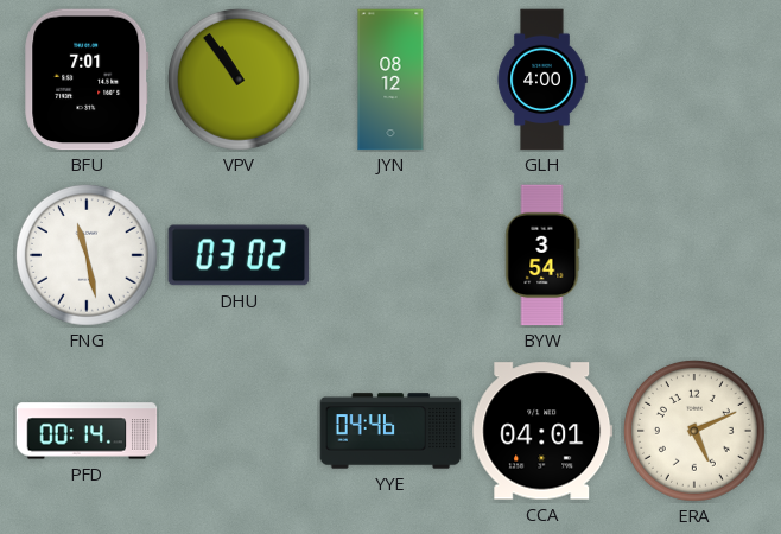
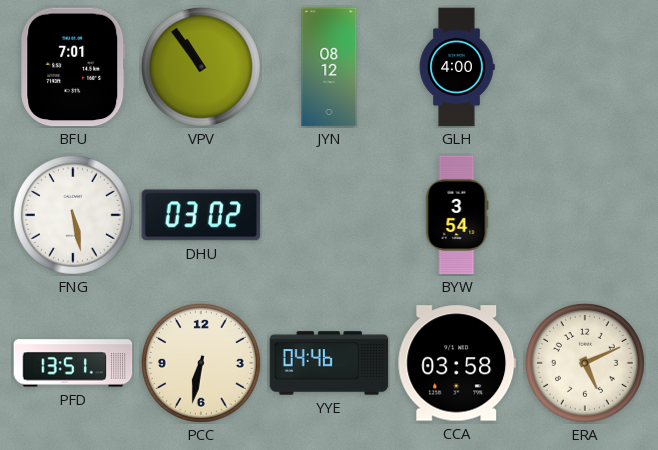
FNG: 11:28 -> 5:28 (73, 215)
PFD: 00:14 -> 13:51 (73, 363)
PCC: none -> 6:32 (201, 363)
CCA: 04:01 -> 03:58 (457, 363)
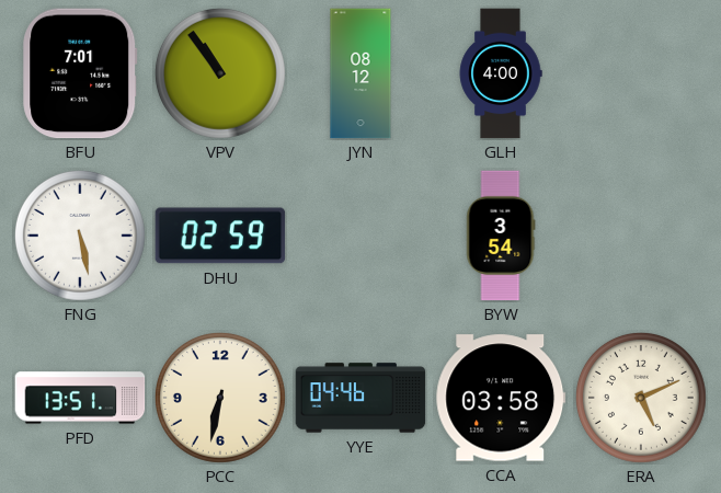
DHU: 03:02 -> 02:59 (220, 236)
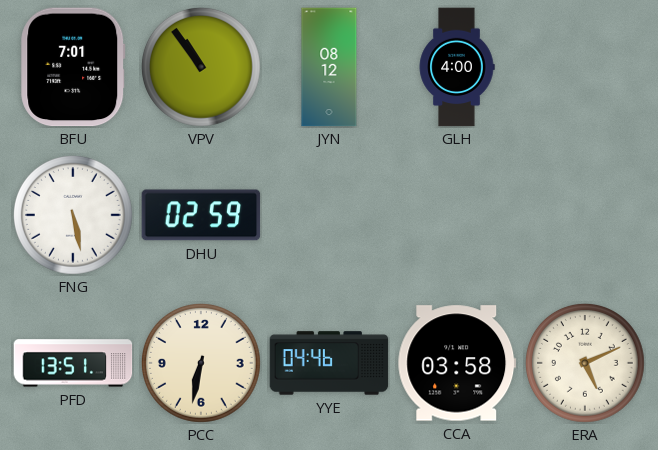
BYW: 3:54 -> none (501, 236)
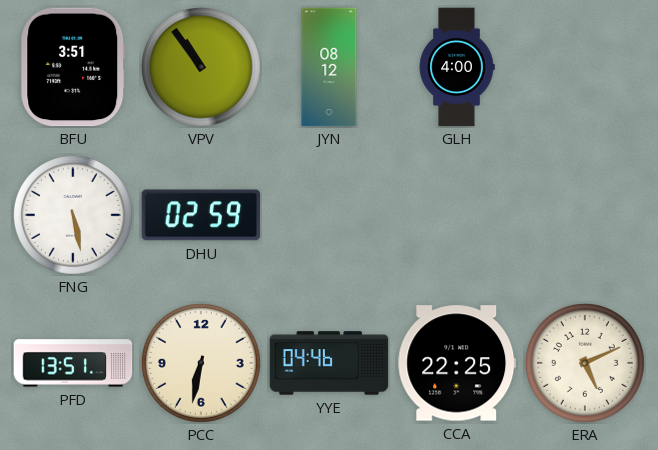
BFU: 7:01 -> 3:51 (73, 67)
CCA: 03:58 -> 22:25 (457, 363)
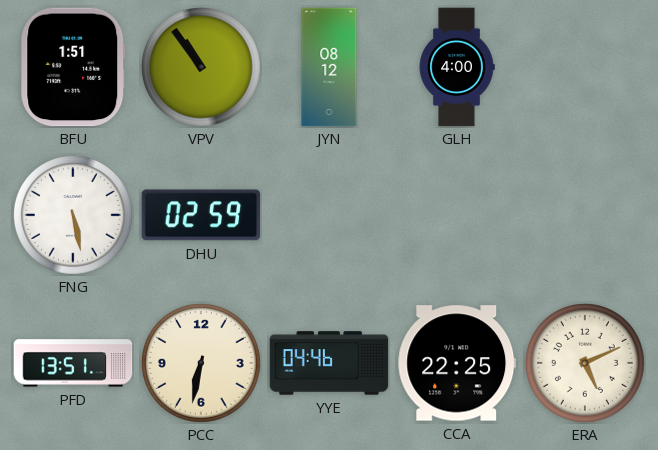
BFU: 3:51 -> 1:51 (73, 67)
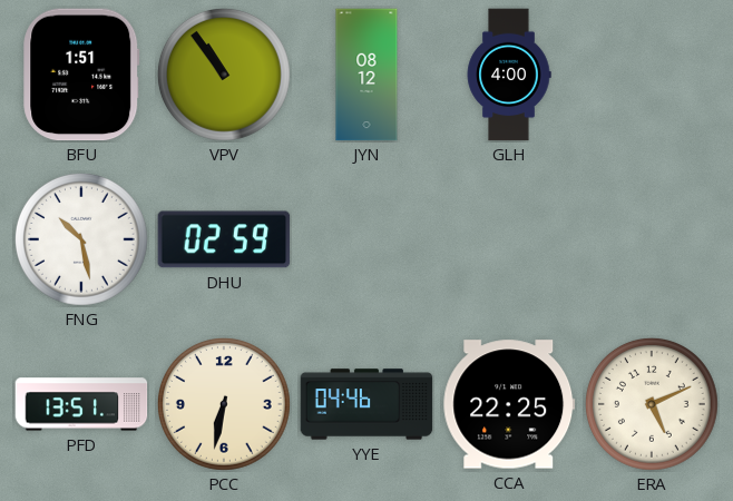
FNG: 5:28 -> 10:28 (81, 239)
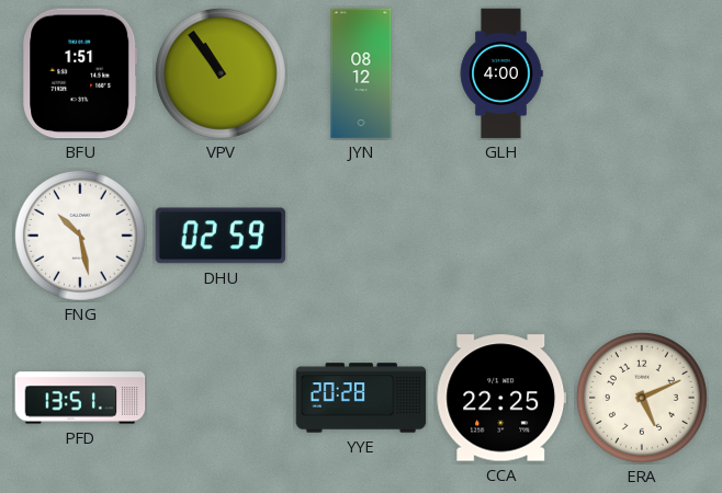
PCC: 6:32 -> none (224, 404)
YYE: 04:46 -> 20:28 (361, 398)
